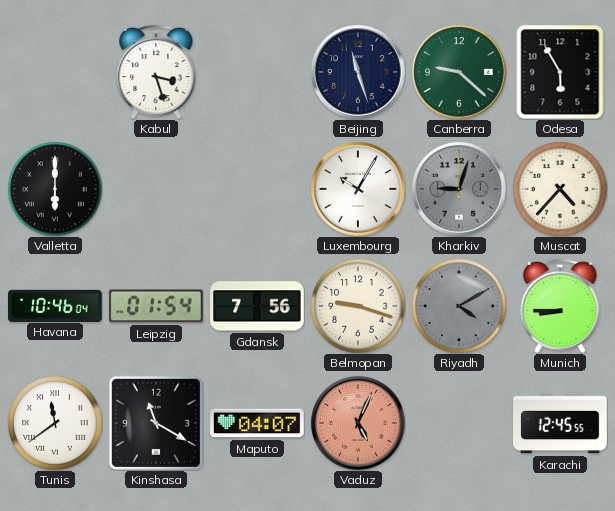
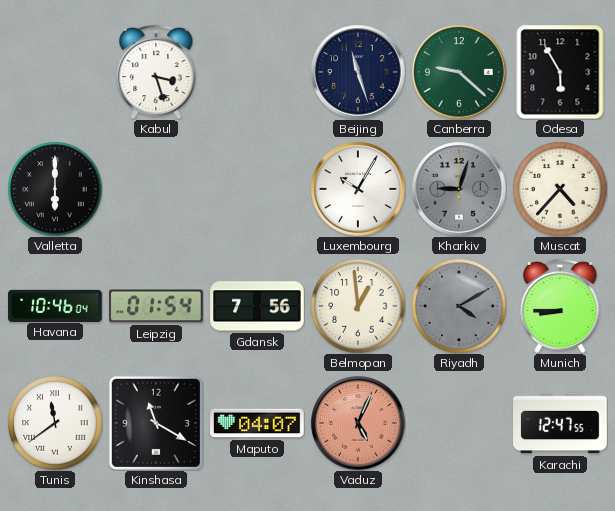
Belmopan: 9:18 -> 12:59 (358, 306)
Karachi: 12:45 -> 12:47 (560, 423)
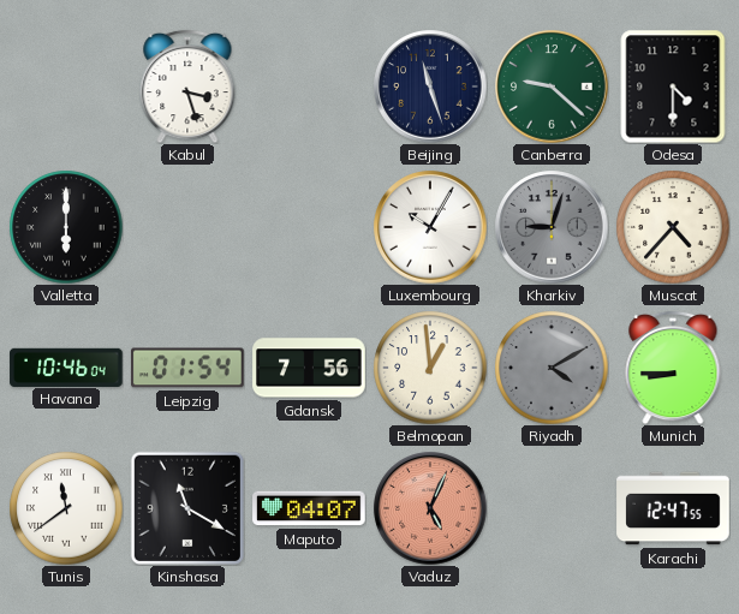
Odesa: 5:55 -> 4:30 (673, 87)
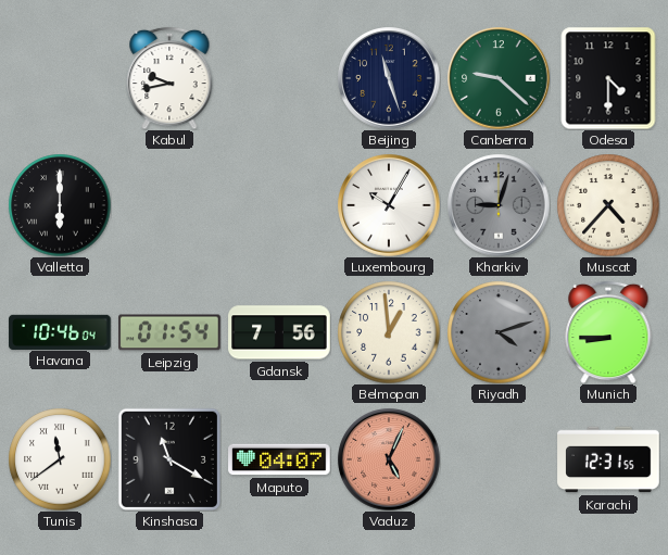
Kabul: 3:27 -> 9:43 (169, 78)
Riyadh: 4:10 -> 4:12 (499, 332)
Karachi: 12:47 -> 12:31 (608, 459)
